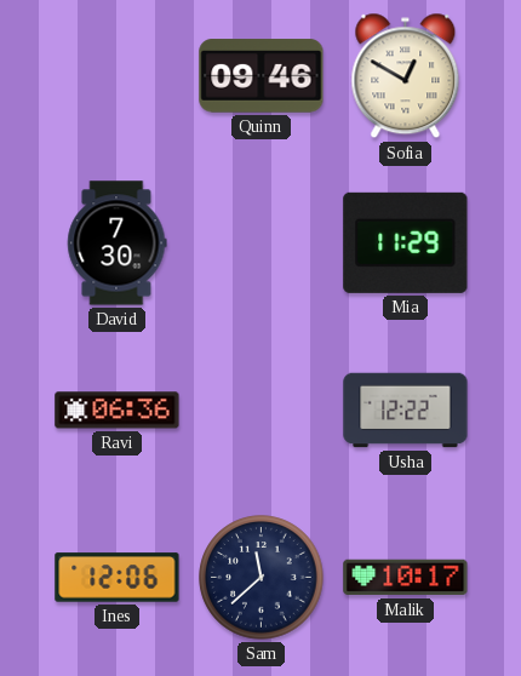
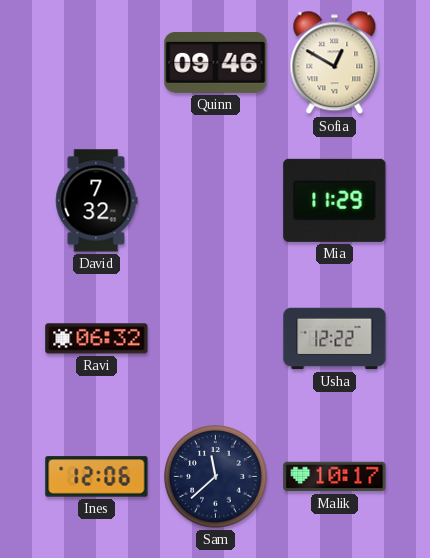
David: 7:30 -> 7:32 (97, 201)
Ravi: 06:36 -> 06:32 (97, 339)
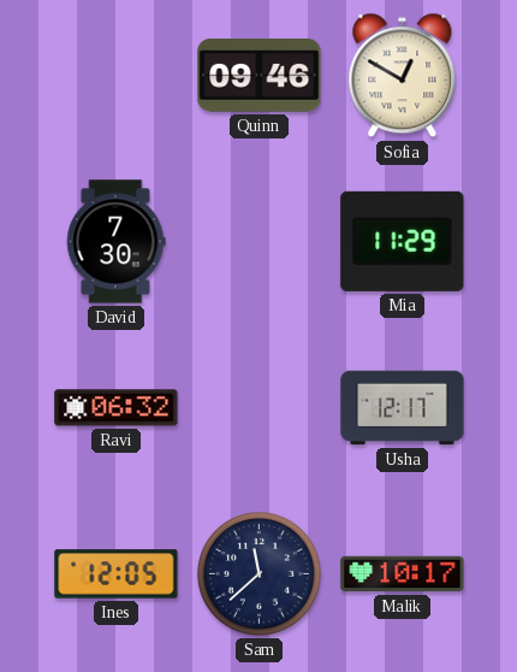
David: 7:32 -> 7:30 (117, 242)
Usha: 12:22 -> 12:17 (403, 408)
Ines: 12:06 -> 12:05 (117, 574)
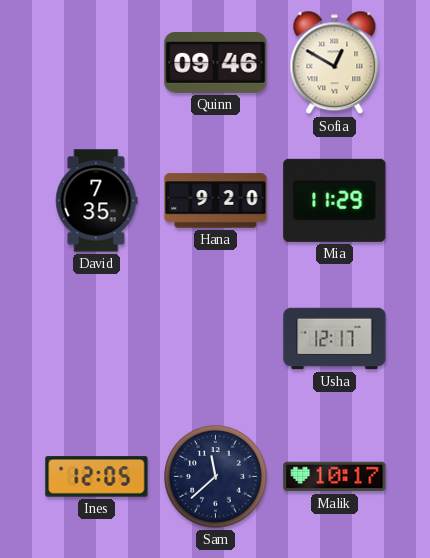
David: 7:30 -> 7:35 (97, 201)
Hana: none -> 9:20 (216, 201)
Ravi: 06:32 -> none (117, 408)
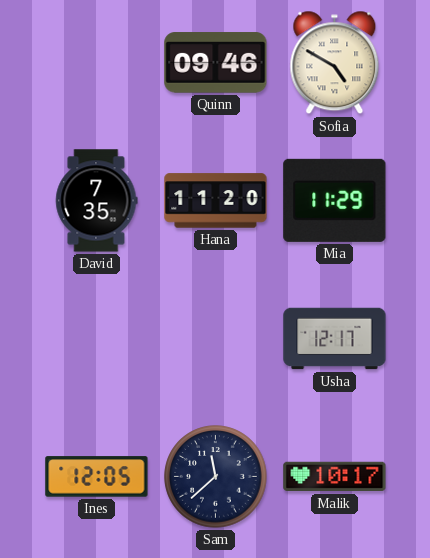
Sofia: 12:50 -> 4:50 (335, 63)
Hana: 9:20 -> 11:20 (216, 201)
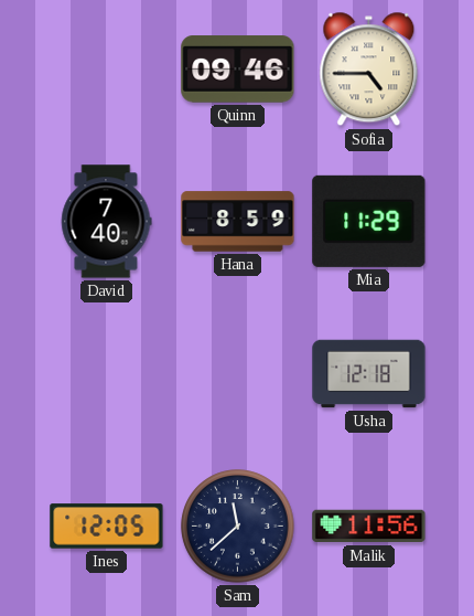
Sofia: 4:50 -> 4:45 (369, 70)
David: 7:35 -> 7:40 (107, 222)
Hana: 11:20 -> 8:59 (238, 222)
Usha: 12:17 -> 12:18 (369, 374)
Malik: 10:17 -> 11:56 (369, 527)
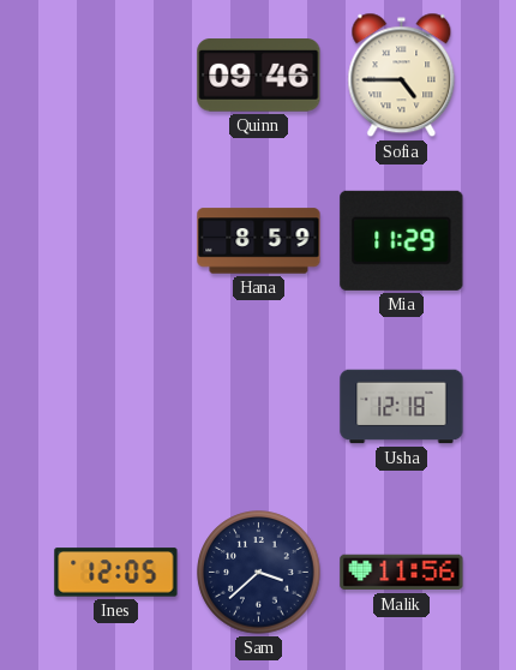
David: 7:40 -> none (107, 222)
Sam: 11:38 -> 3:38 (259, 573)
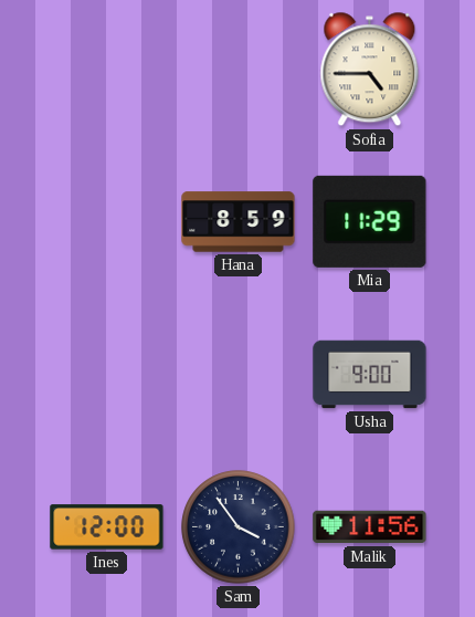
Quinn: 09:46 -> none (259, 76)
Usha: 12:18 -> 9:00 (370, 375)
Ines: 12:05 -> 12:00 (107, 527)
Sam: 3:38 -> 3:54 (239, 527)
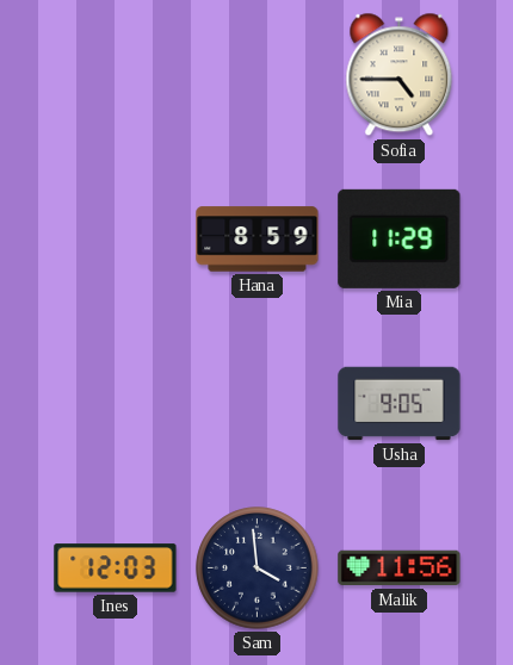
Usha: 9:00 -> 9:05 (400, 404)
Ines: 12:00 -> 12:03 (116, 568)
Sam: 3:54 -> 3:59 (258, 568)
